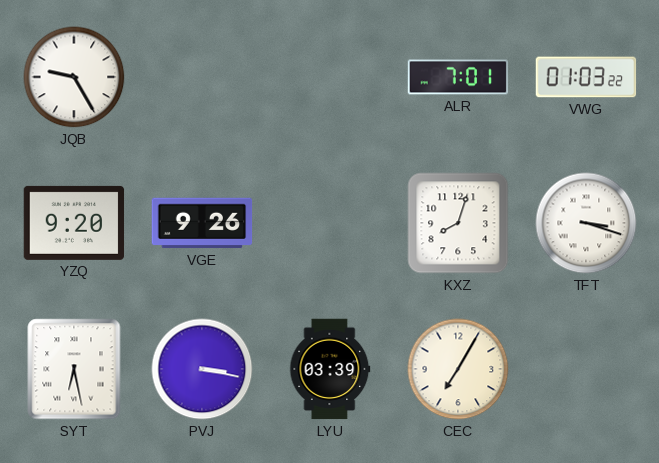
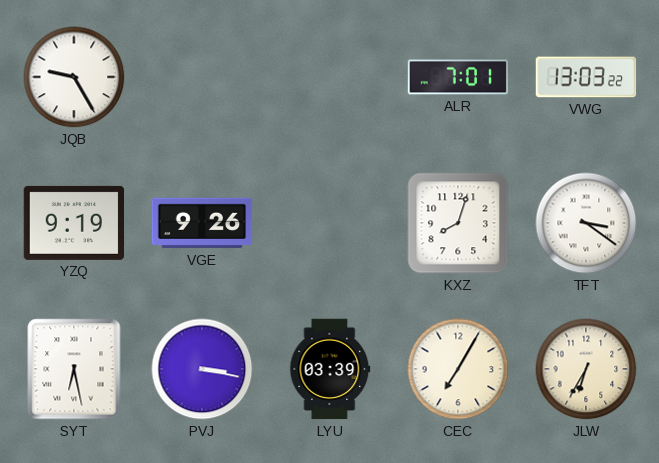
VWG: 01:03 -> 13:03 (586, 77)
YZQ: 9:20 -> 9:19 (74, 223)
TFT: 3:18 -> 3:21 (586, 223)
JLW: none -> 6:35 (586, 369)
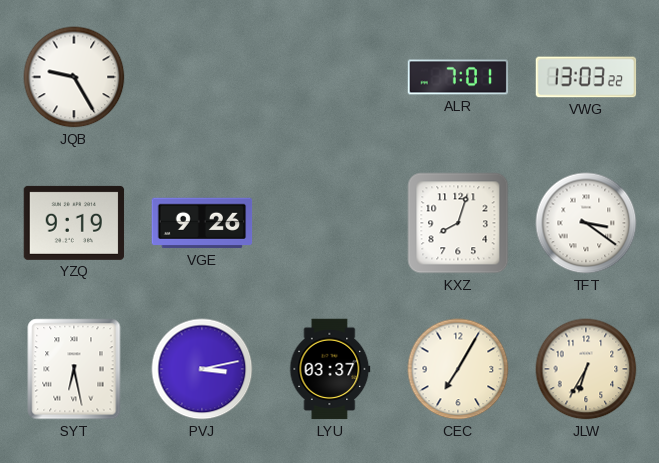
PVJ: 3:17 -> 3:13 (202, 369)
LYU: 03:39 -> 03:37 (330, 369)
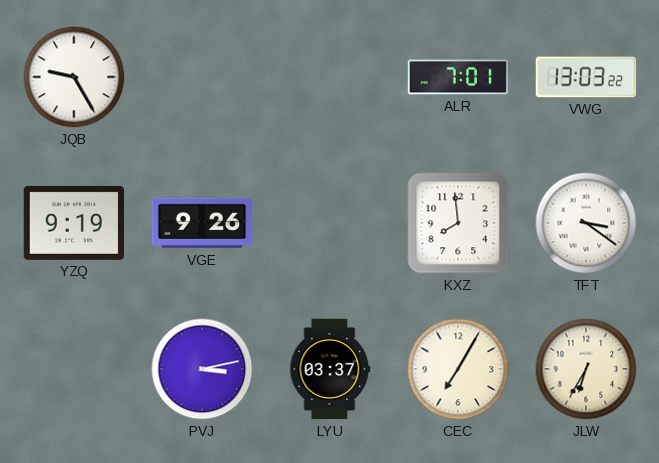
KXZ: 8:03 -> 7:59 (458, 223)
SYT: 6:28 -> none (74, 369)
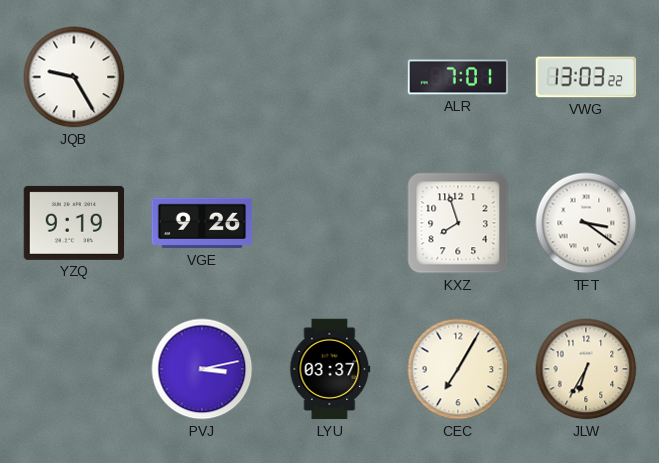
KXZ: 7:59 -> 7:57 (458, 223)
